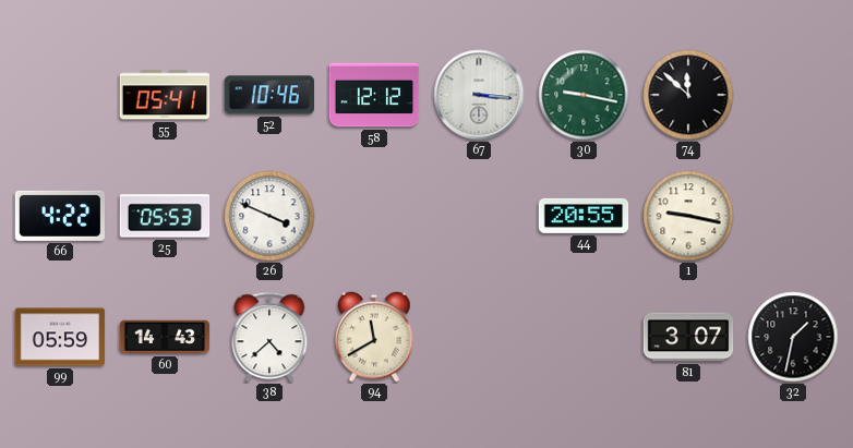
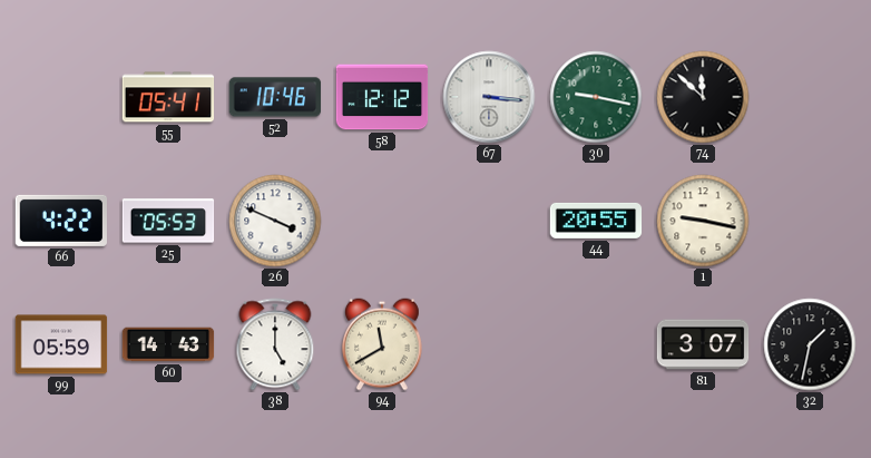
38: 4:38 -> 5:00 (275, 344)
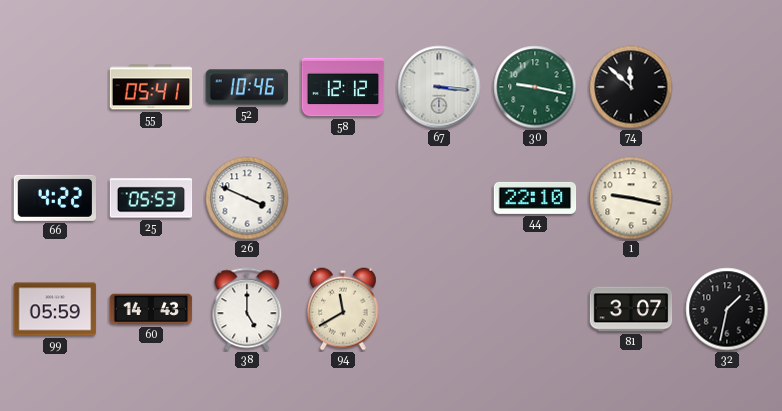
44: 20:55 -> 22:10 (535, 198)
